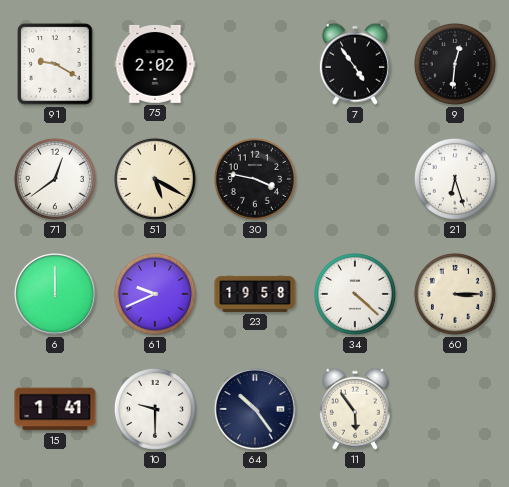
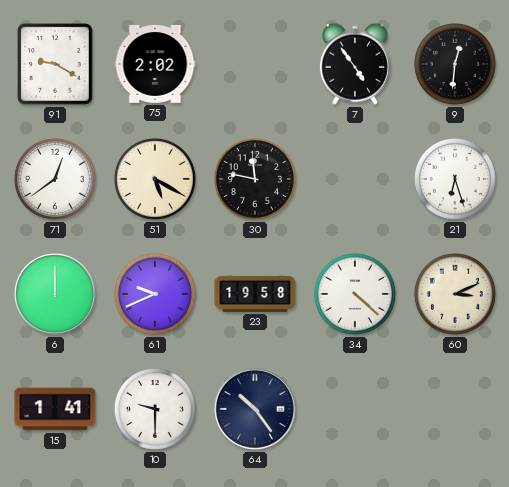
30: 3:47 -> 11:47 (255, 179)
60: 3:15 -> 3:11 (455, 294)
11: 5:54 -> none (355, 409)
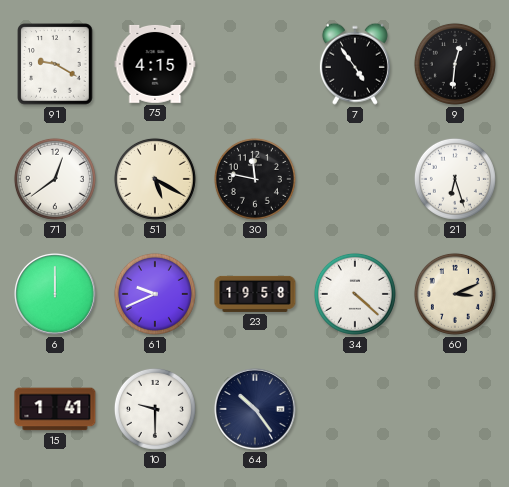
75: 2:02 -> 4:15 (155, 64)
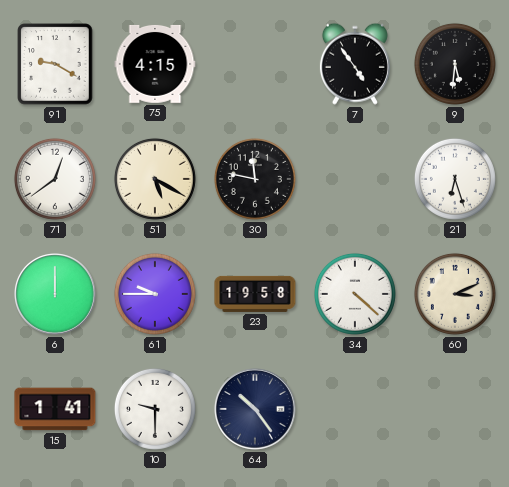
9: 12:31 -> 5:31 (455, 64)
61: 9:41 -> 9:45 (155, 294)
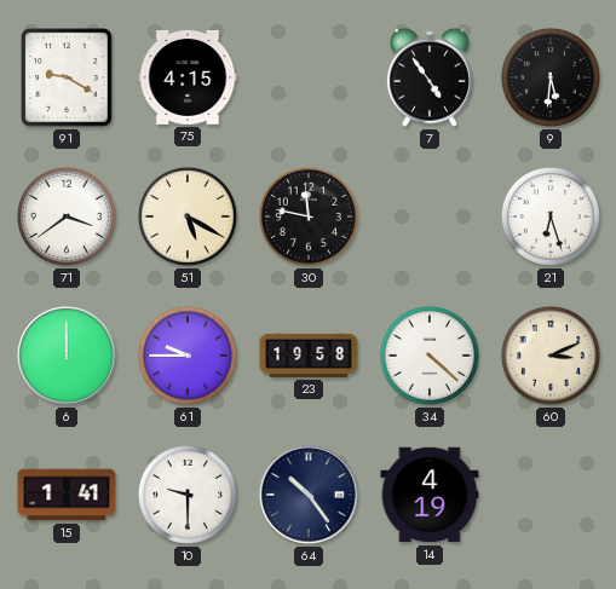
71: 12:39 -> 3:39 (67, 216)
14: none -> 4:19 (430, 495)
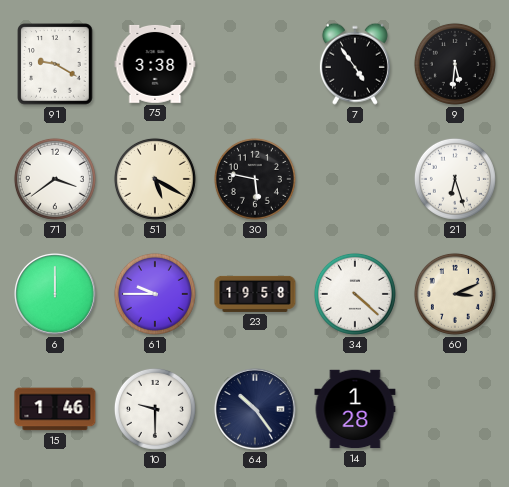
75: 4:15 -> 3:38 (155, 64)
30: 11:47 -> 5:47 (255, 179)
15: 1:41 -> 1:46 (55, 409)
14: 4:19 -> 1:28 (355, 409)
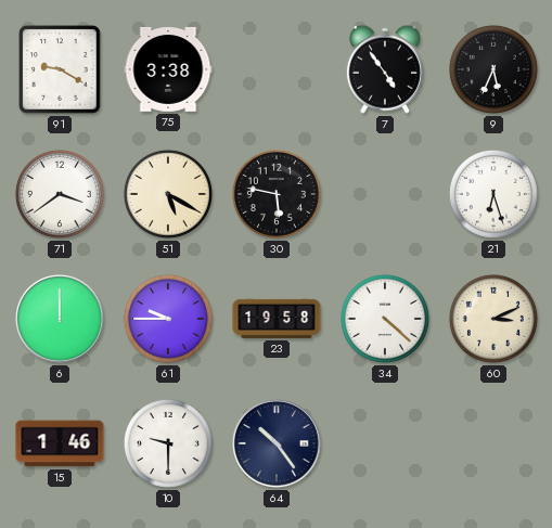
9: 5:31 -> 5:34 (493, 69)
14: 1:28 -> none (355, 409)
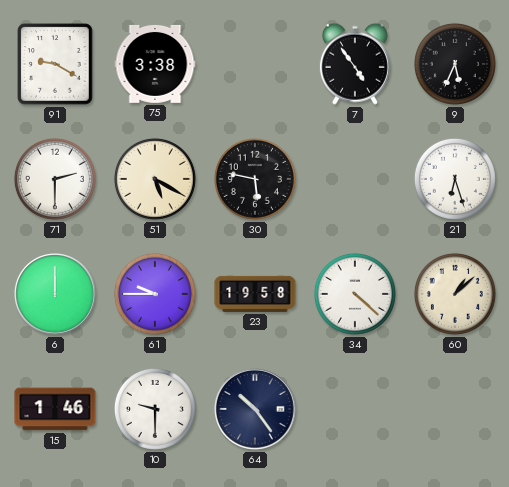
71: 3:39 -> 2:30 (55, 179)
60: 3:11 -> 1:08 (455, 294)
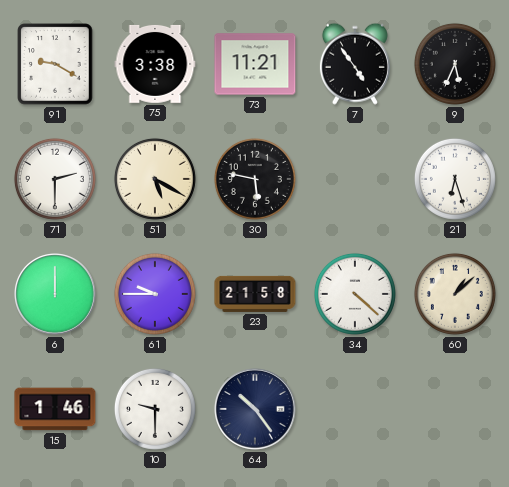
73: none -> 11:21 (255, 64)
23: 19:58 -> 21:58 (255, 294)
